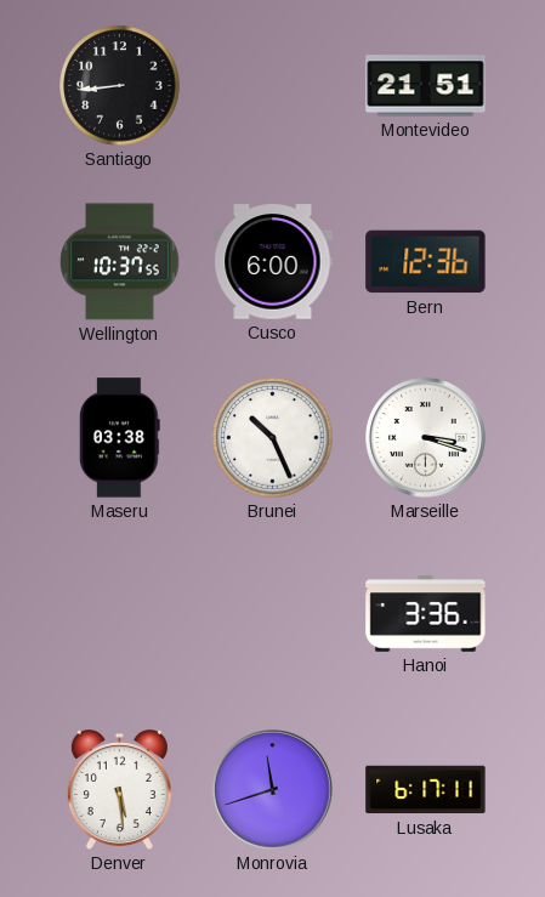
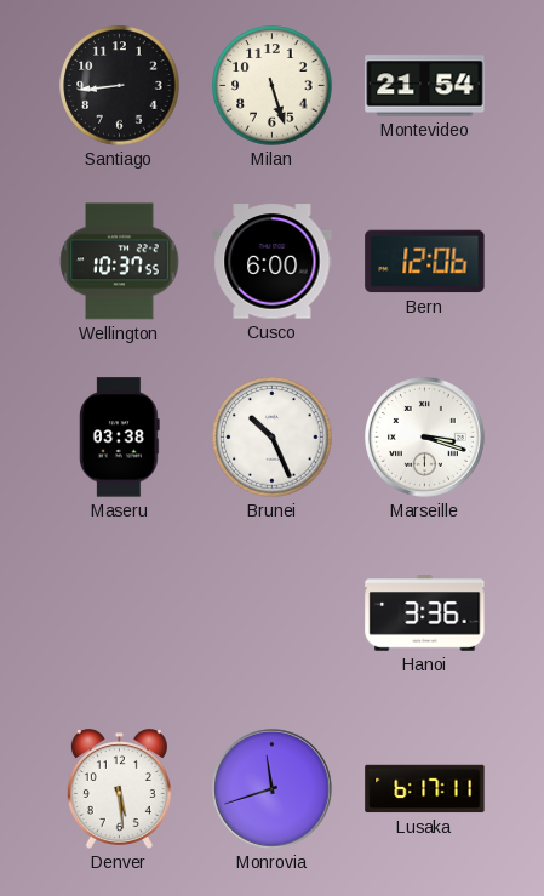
Milan: none -> 5:27 (273, 86)
Montevideo: 21:51 -> 21:54 (425, 86)
Bern: 12:36 -> 12:06 (425, 262)
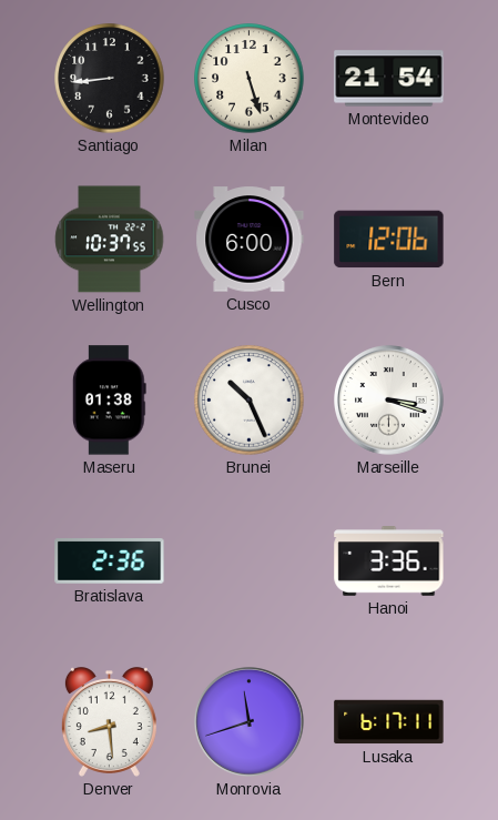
Maseru: 03:38 -> 01:38 (109, 401)
Bratislava: none -> 2:36 (110, 561)
Denver: 5:29 -> 8:29 (109, 722)
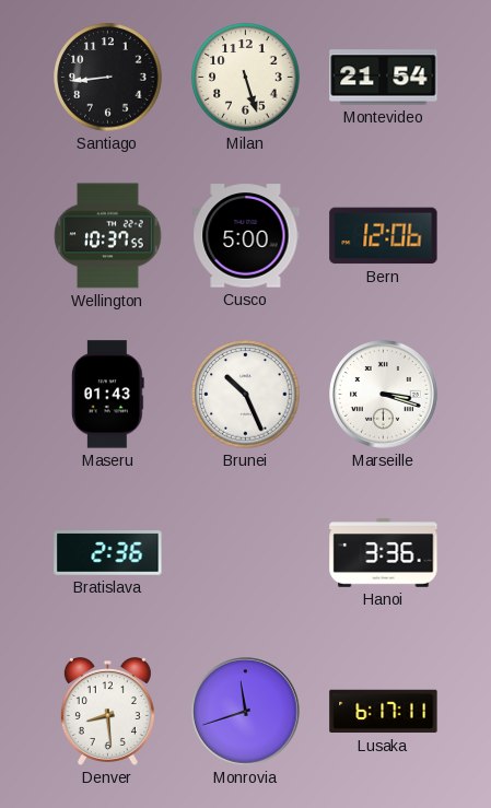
Cusco: 6:00 -> 5:00 (246, 236)
Maseru: 01:38 -> 01:43 (107, 395)
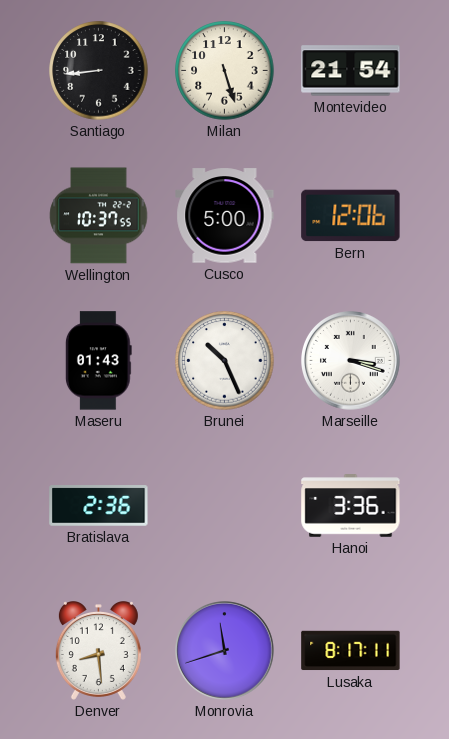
Lusaka: 6:17 -> 8:17 (351, 651)
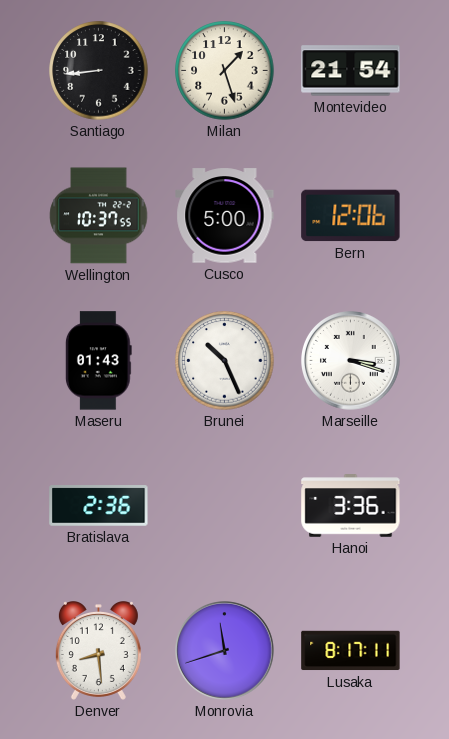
Milan: 5:27 -> 1:27 (225, 71)
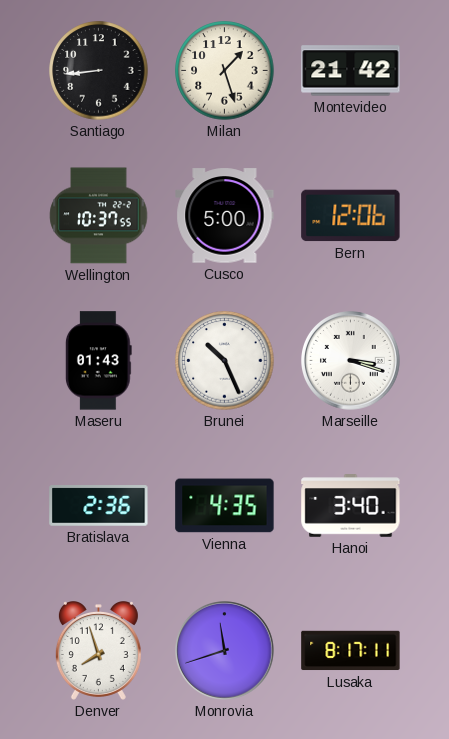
Montevideo: 21:54 -> 21:42 (351, 71)
Vienna: none -> 4:35 (225, 506)
Hanoi: 3:36 -> 3:40 (351, 506)
Denver: 8:29 -> 7:57 (98, 651)
